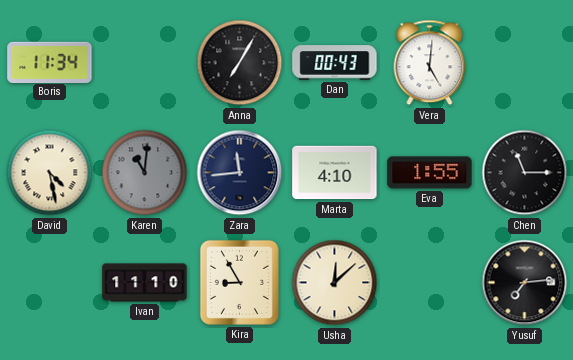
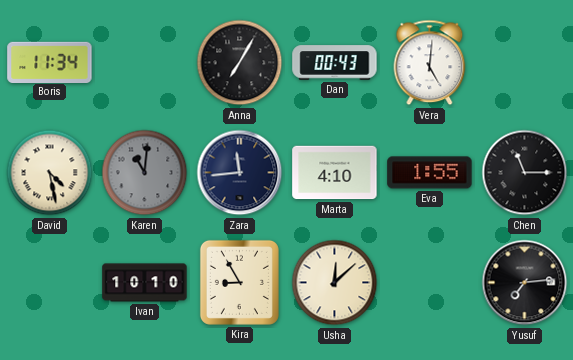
Ivan: 11:10 -> 10:10 (145, 283)
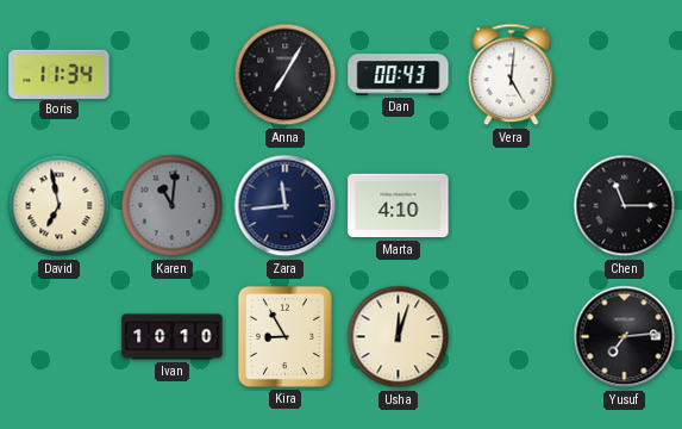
David: 4:28 -> 6:58 (60, 206)
Eva: 1:55 -> none (430, 173)
Usha: 12:08 -> 12:03 (399, 337)
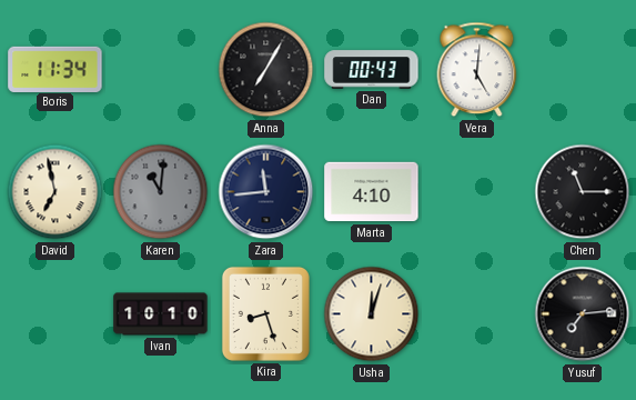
Kira: 8:55 -> 8:27 (265, 313)
